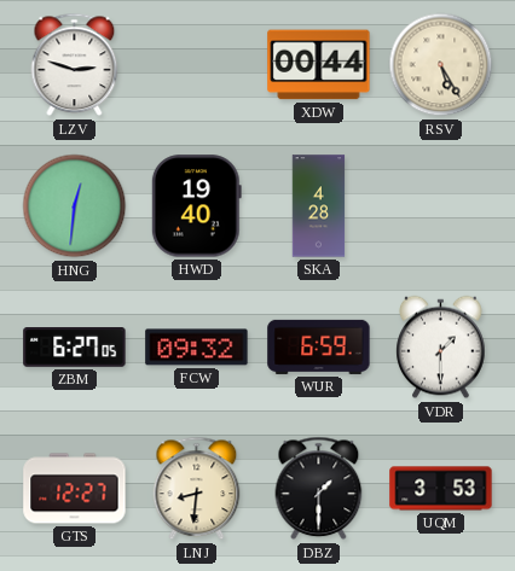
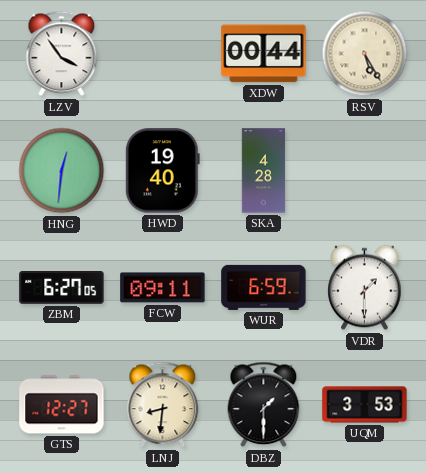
LZV: 2:48 -> 3:54 (62, 54)
FCW: 09:32 -> 09:11 (163, 288)
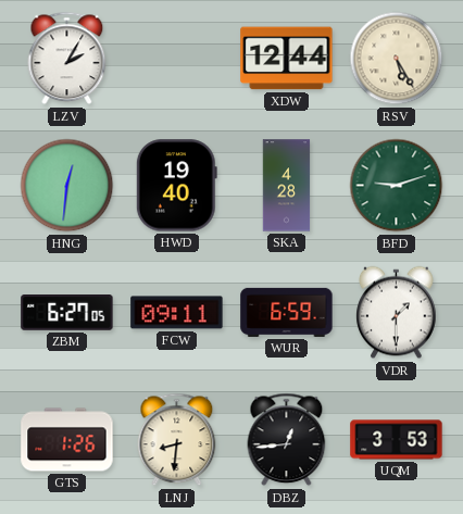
LZV: 3:54 -> 2:05 (67, 59)
XDW: 00:44 -> 12:44 (287, 59)
BFD: none -> 9:12 (397, 186)
GTS: 12:27 -> 1:26 (67, 440)
DBZ: 1:30 -> 12:44 (287, 440)
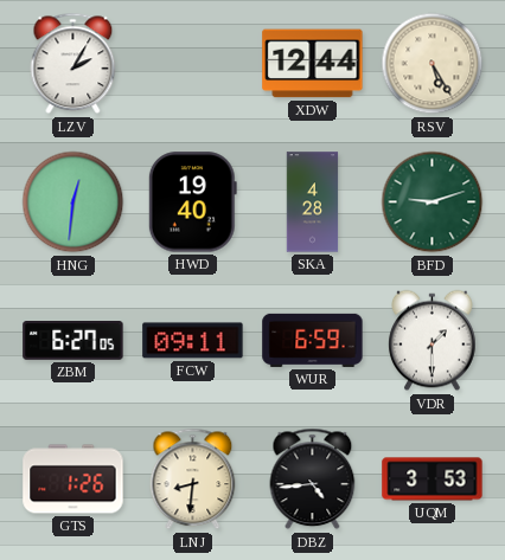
DBZ: 12:44 -> 4:44 (313, 479)
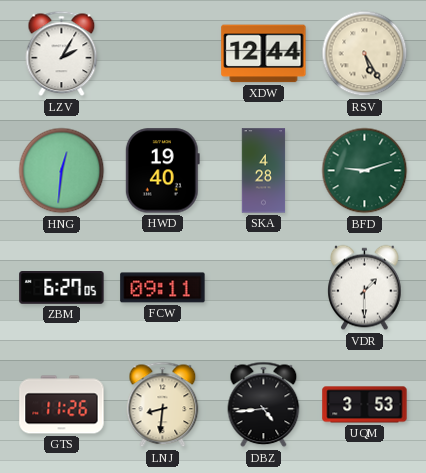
WUR: 6:59 -> none (313, 340)
GTS: 1:26 -> 11:26 (62, 405)
